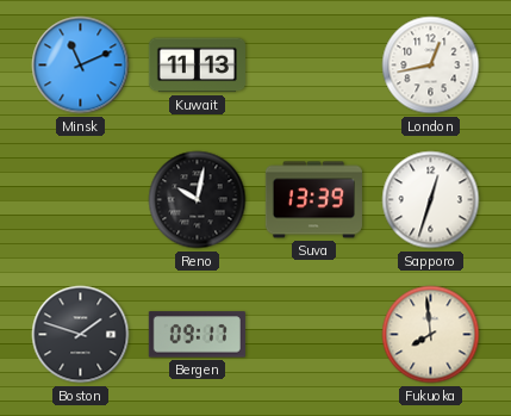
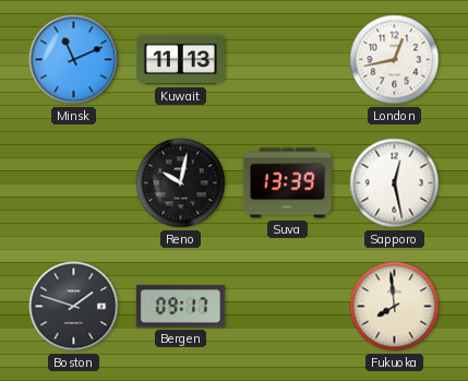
Sapporo: 12:33 -> 12:28 (395, 183)
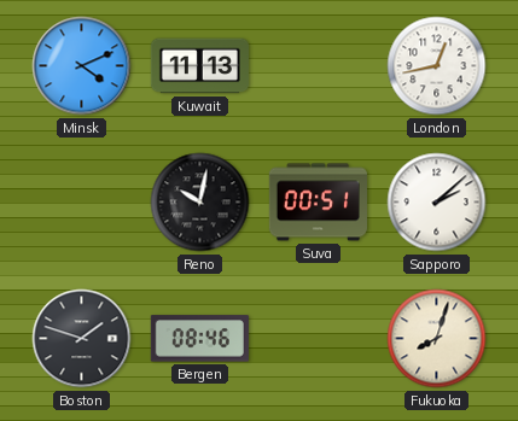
Minsk: 11:11 -> 4:11 (82, 66)
Suva: 13:39 -> 00:51 (318, 203)
Sapporo: 12:28 -> 2:08 (437, 203)
Bergen: 09:17 -> 08:46 (199, 339)
Fukuoka: 7:59 -> 8:03 (437, 339)
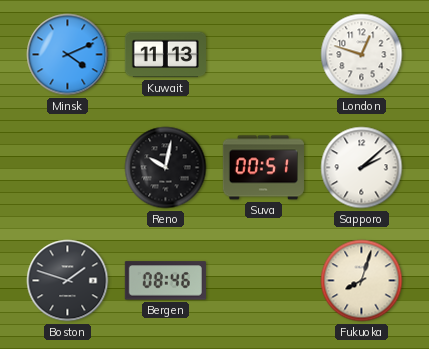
London: 12:43 -> 12:48 (362, 55)
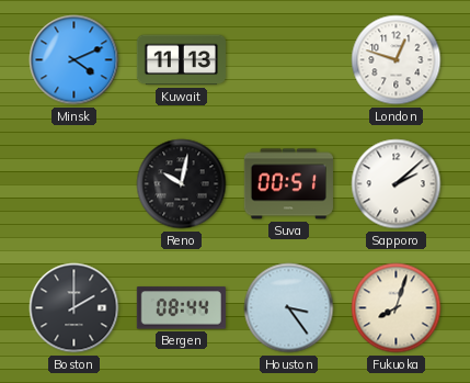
Boston: 1:48 -> 2:00 (74, 308)
Bergen: 08:46 -> 08:44 (181, 308)
Houston: none -> 3:24 (289, 308)
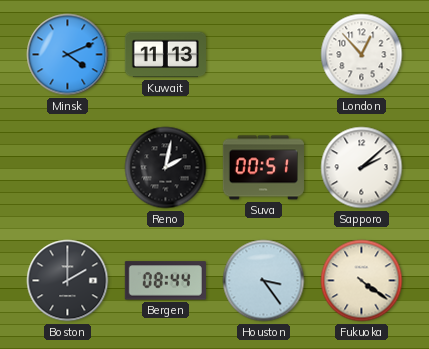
London: 12:48 -> 12:53 (362, 55)
Reno: 10:02 -> 2:02 (166, 168)
Fukuoka: 8:03 -> 4:21 (362, 281)
